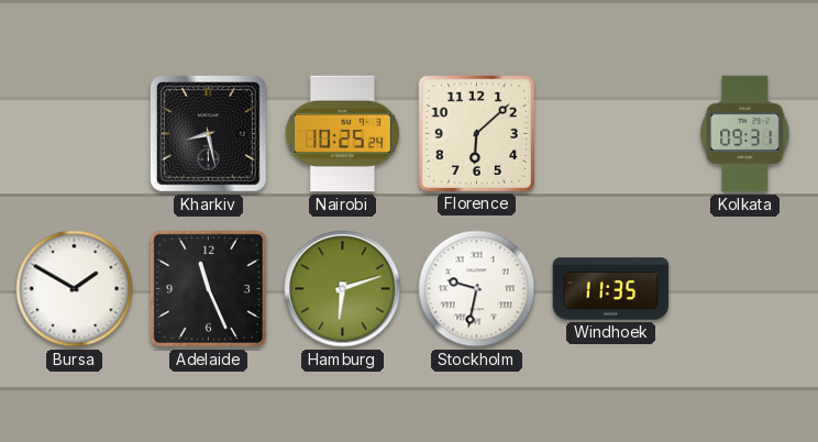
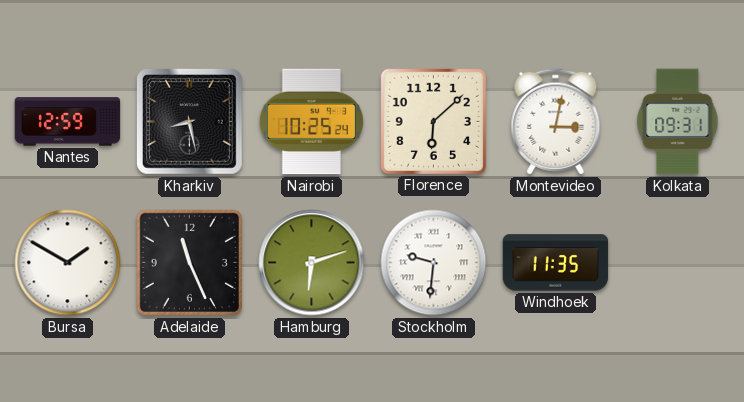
Nantes: none -> 12:59 (68, 122)
Montevideo: none -> 3:02 (556, 122)
Stockholm: 9:32 -> 9:31 (434, 263)
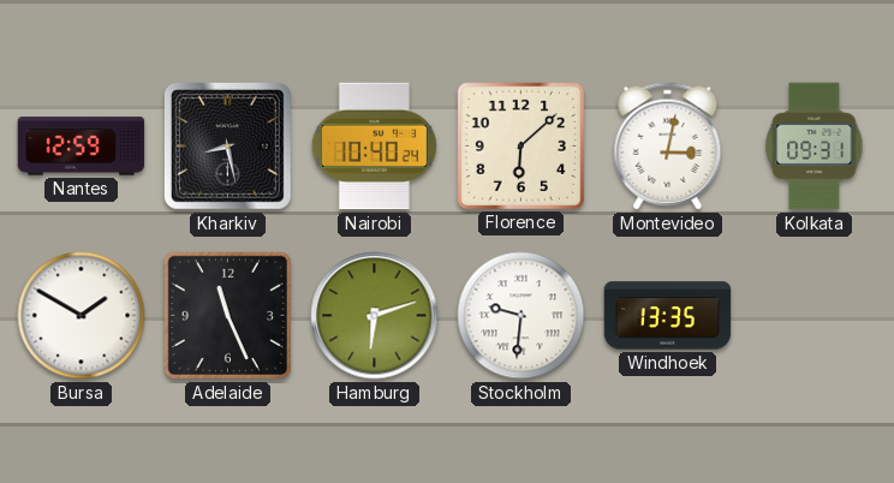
Nairobi: 10:25 -> 10:40 (374, 147)
Windhoek: 11:35 -> 13:35 (668, 316)
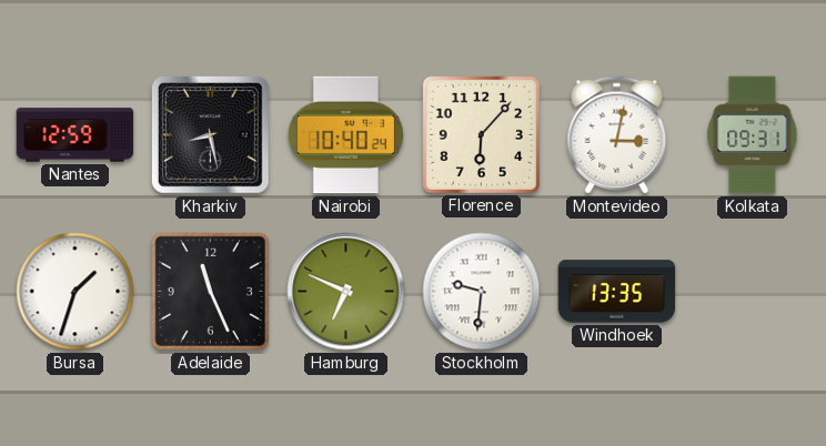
Florence: 6:08 -> 6:07 (481, 134)
Bursa: 1:50 -> 1:33 (75, 292)
Hamburg: 6:12 -> 6:49 (346, 292)
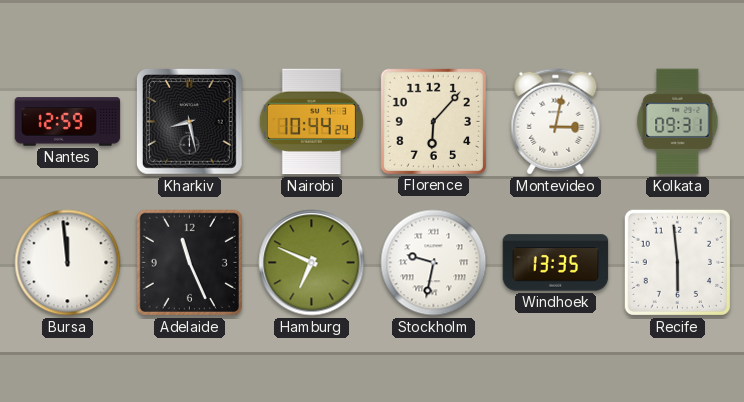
Nairobi: 10:40 -> 10:44 (311, 122)
Bursa: 1:33 -> 11:59 (68, 263)
Stockholm: 9:31 -> 9:32 (434, 263)
Recife: none -> 5:59 (677, 262)
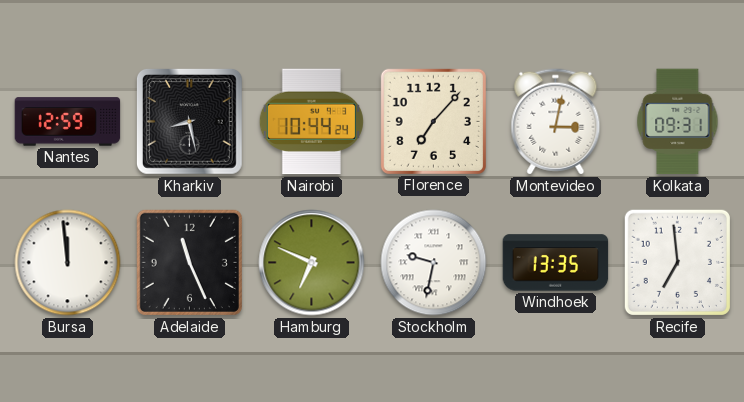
Florence: 6:07 -> 7:07 (433, 121)
Recife: 5:59 -> 6:59 (677, 262)
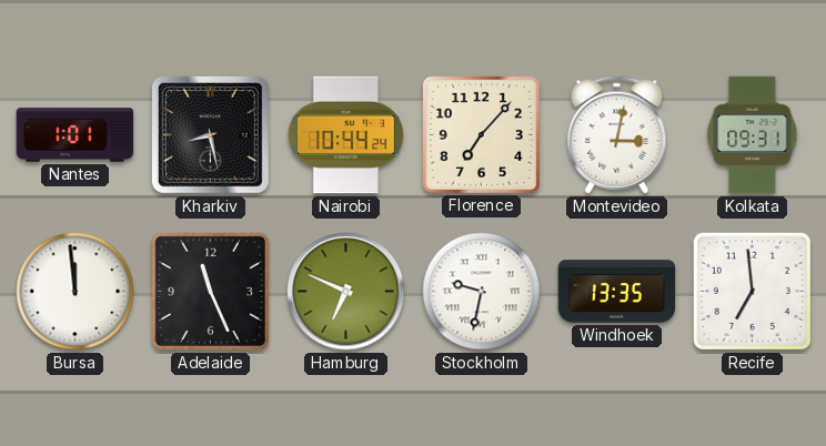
Nantes: 12:59 -> 1:01 (75, 135)
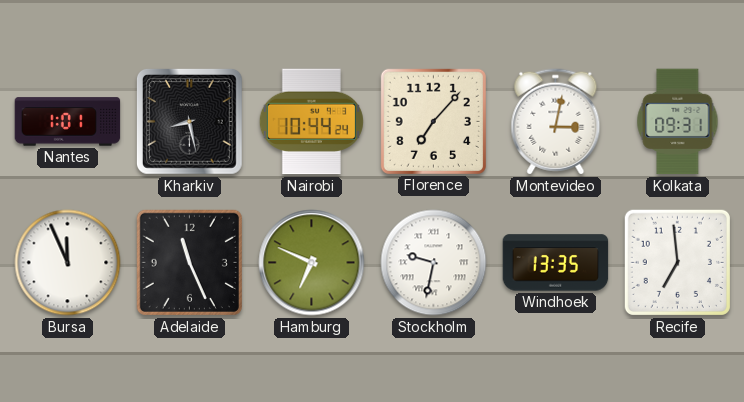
Bursa: 11:59 -> 11:56 (68, 263)
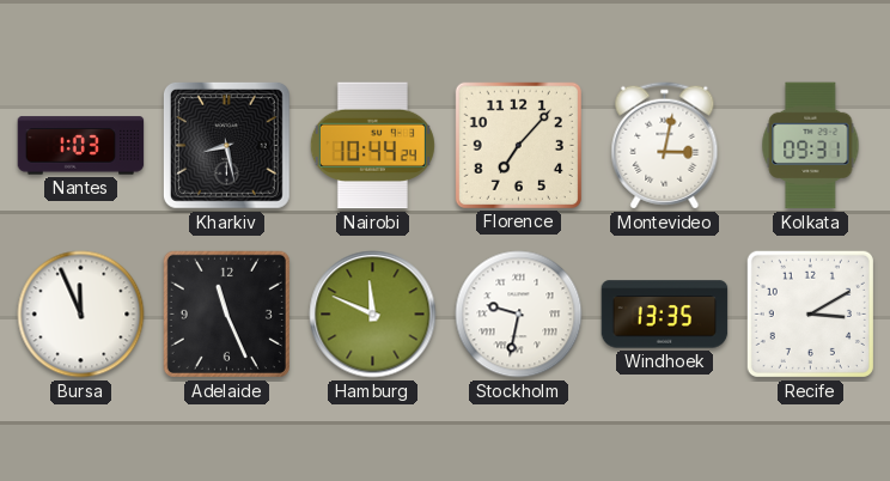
Nantes: 1:01 -> 1:03 (81, 146)
Hamburg: 6:49 -> 11:49 (373, 315)
Recife: 6:59 -> 3:10 (810, 313)
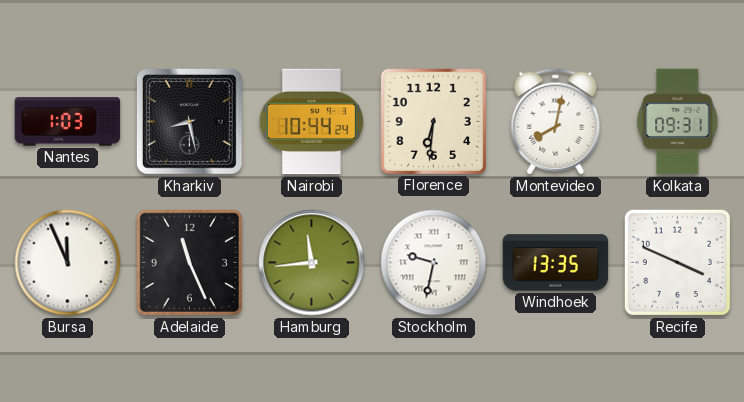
Florence: 7:07 -> 6:31 (433, 121)
Montevideo: 3:02 -> 8:02 (556, 122)
Hamburg: 11:49 -> 11:44 (312, 263)
Recife: 3:10 -> 3:49 (677, 262)
